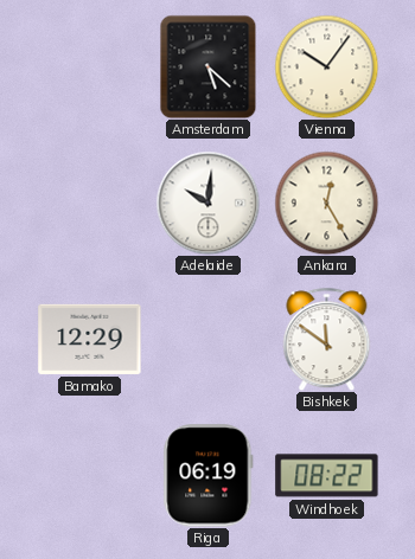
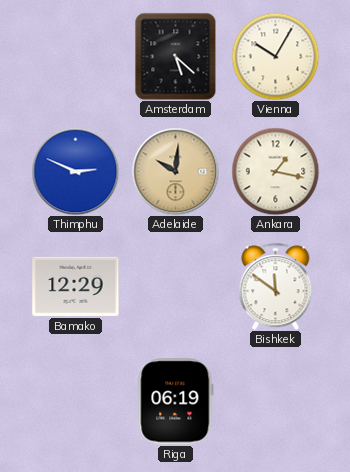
Vienna: 10:06 -> 10:05 (275, 56)
Thimphu: none -> 2:49 (75, 171)
Adelaide dial: white -> champagne (175, 171)
Ankara: 12:25 -> 1:17 (275, 171)
Windhoek: 08:22 -> none (327, 476)
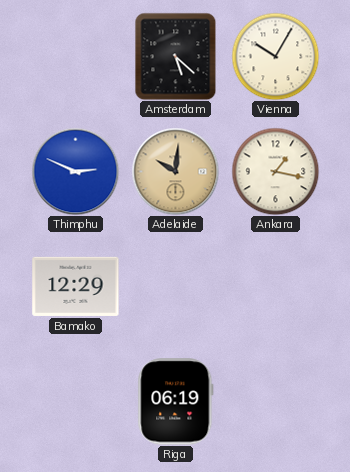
Bishkek: 11:51 -> none (276, 286)
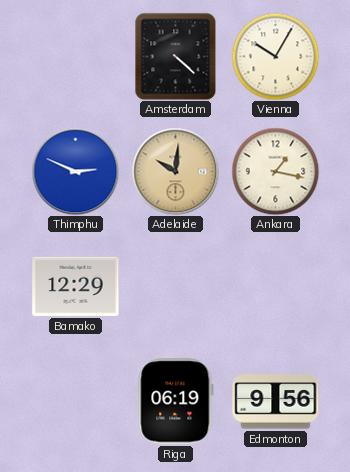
Amsterdam: 5:22 -> 4:22 (176, 56)
Edmonton: none -> 9:56 (276, 402)
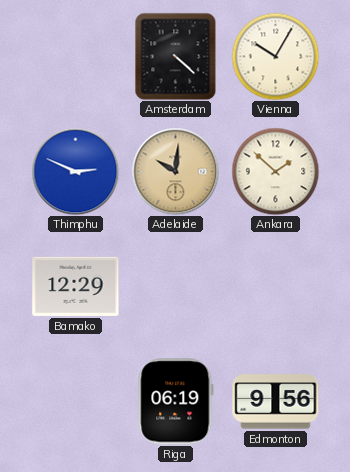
Ankara: 1:17 -> 1:52 (275, 171)
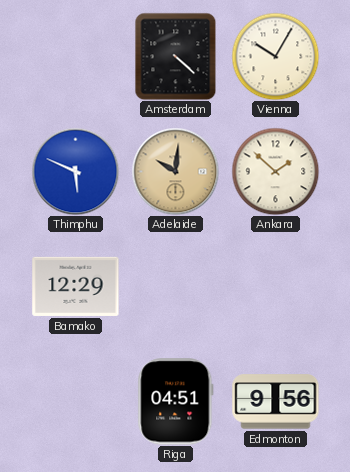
Thimphu: 2:49 -> 5:49 (75, 171)
Riga: 06:19 -> 04:51 (176, 402)
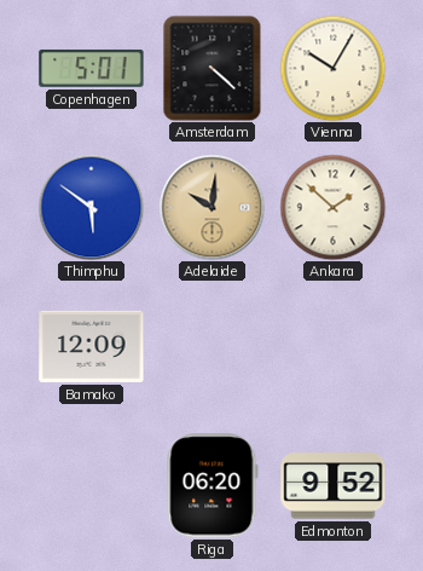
Copenhagen: none -> 5:01 (92, 68)
Thimphu: 5:49 -> 5:51 (91, 207)
Bamako: 12:29 -> 12:09 (92, 346)
Riga: 04:51 -> 06:20 (213, 486)
Edmonton: 9:56 -> 9:52 (334, 486)
